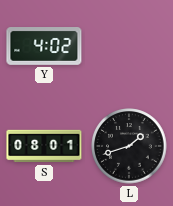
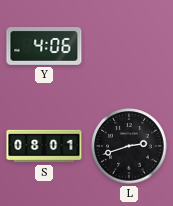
Y: 4:02 -> 4:06 (44, 47)
L: 1:42 -> 2:42 (129, 146)
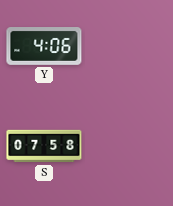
S: 08:01 -> 07:58 (44, 146)
L: 2:42 -> none (129, 146)
